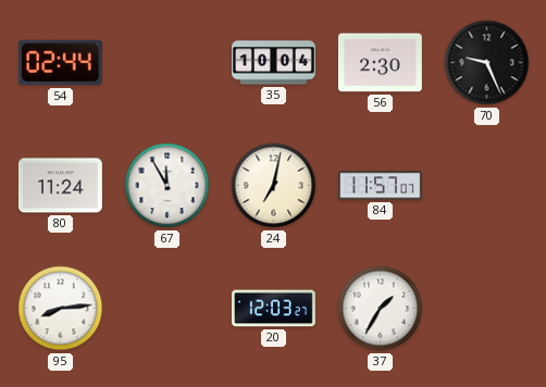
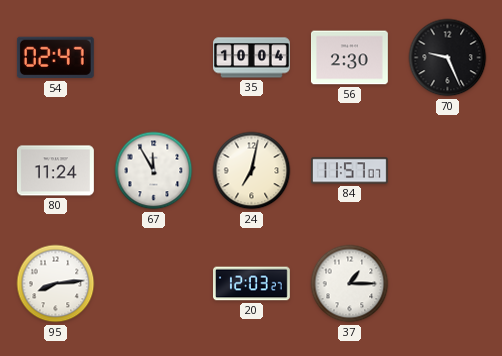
54: 02:44 -> 02:47 (55, 58)
37: 1:35 -> 1:15 (350, 284)
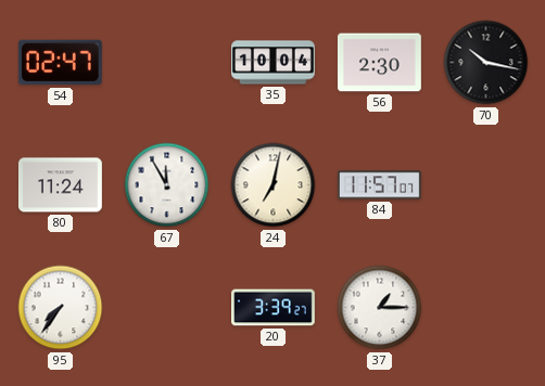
70: 9:26 -> 10:17 (486, 63)
95: 8:14 -> 7:36 (61, 308)
20: 12:03 -> 3:39 (274, 308)
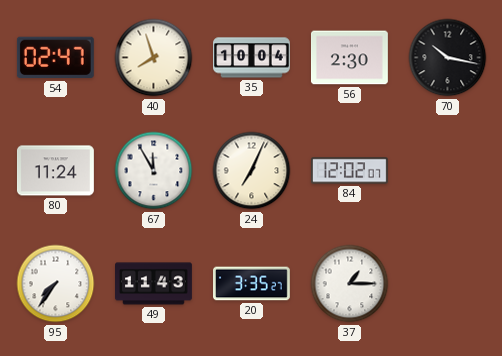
40: none -> 7:57 (154, 58)
24: 7:02 -> 7:04 (252, 171)
84: 11:57 -> 12:02 (350, 171)
49: none -> 11:43 (154, 284)
20: 3:39 -> 3:35 (252, 284)
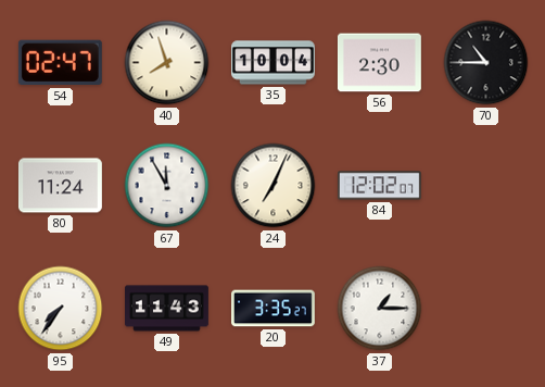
70: 10:17 -> 10:45 (486, 63)
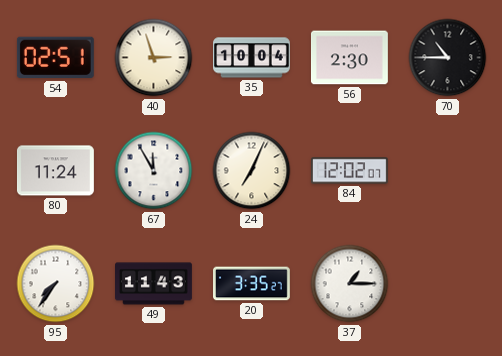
54: 02:47 -> 02:51 (55, 58)
40: 7:57 -> 2:57 (154, 58)
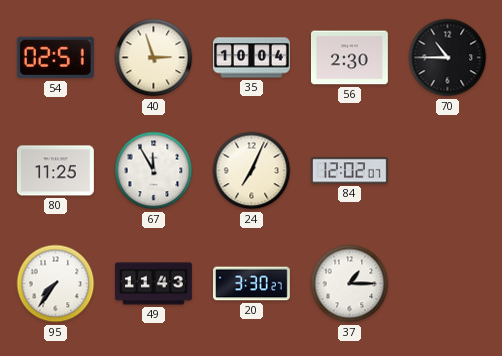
80: 11:24 -> 11:25 (55, 171)
20: 3:35 -> 3:30 (252, 284)
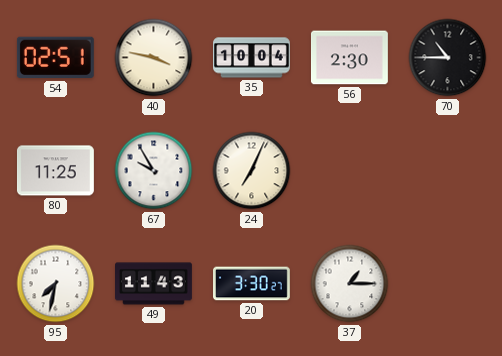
40: 2:57 -> 3:47 (154, 58)
67: 11:55 -> 9:55 (154, 171)
84: 12:02 -> none (350, 171)
95: 7:36 -> 7:32 (56, 284)
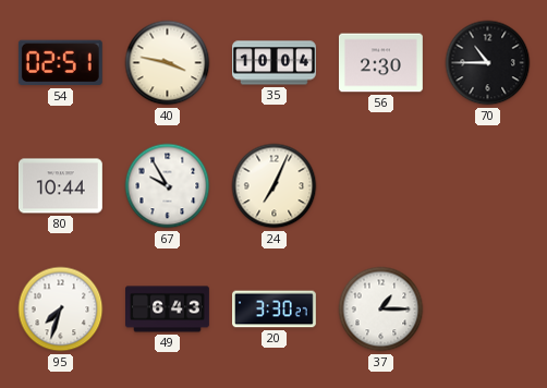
80: 11:25 -> 10:44 (60, 186)
95: 7:32 -> 7:33 (61, 310)
49: 11:43 -> 6:43 (168, 310)
